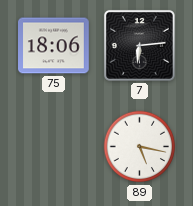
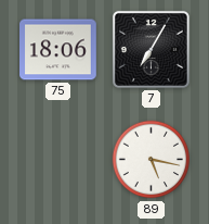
7: 6:14 -> 7:05 (151, 49)
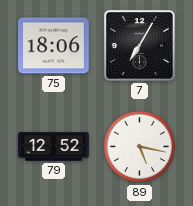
79: none -> 12:52 (54, 147)
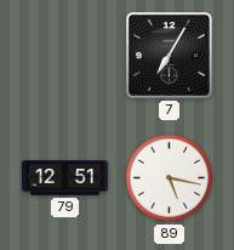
75: 18:06 -> none (54, 46)
79: 12:52 -> 12:51 (65, 178)
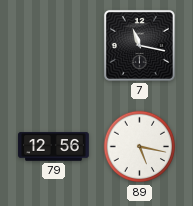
7: 7:05 -> 11:17 (139, 45)
79: 12:51 -> 12:56 (54, 147)
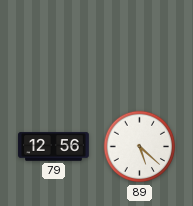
7: 11:17 -> none (139, 45)
89: 5:17 -> 5:22 (140, 147)
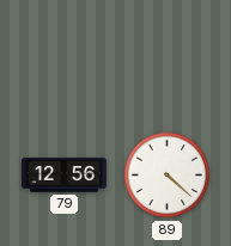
89: 5:22 -> 4:22 (168, 176)
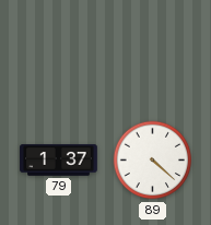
79: 12:56 -> 1:37 (59, 161)
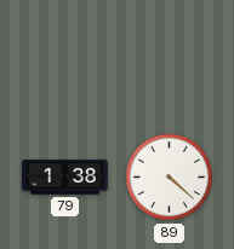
79: 1:37 -> 1:38 (65, 178)
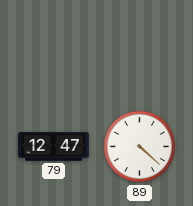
79: 1:38 -> 12:47 (54, 147)
